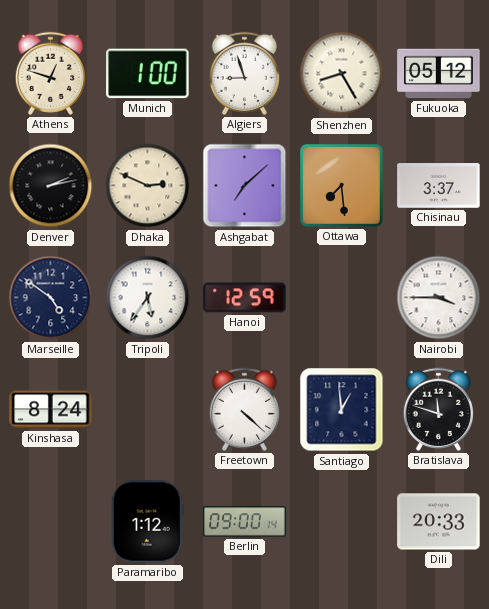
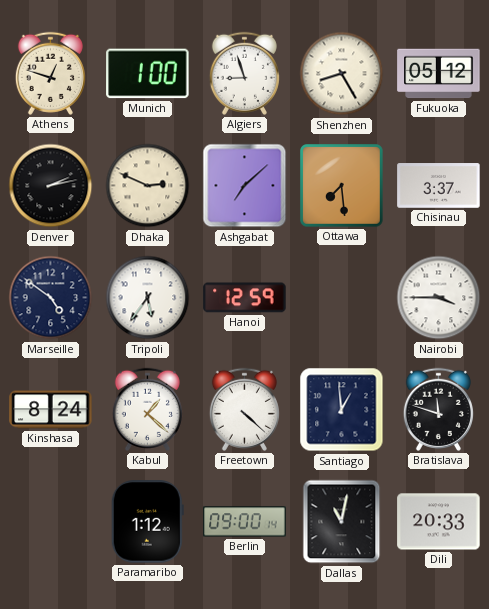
Kabul: none -> 1:22 (147, 409)
Dallas: none -> 11:02 (342, 522)
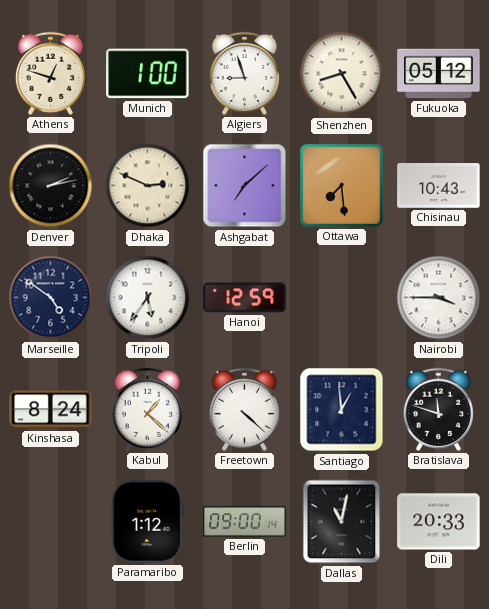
Chisinau: 3:37 -> 10:43 (439, 186)
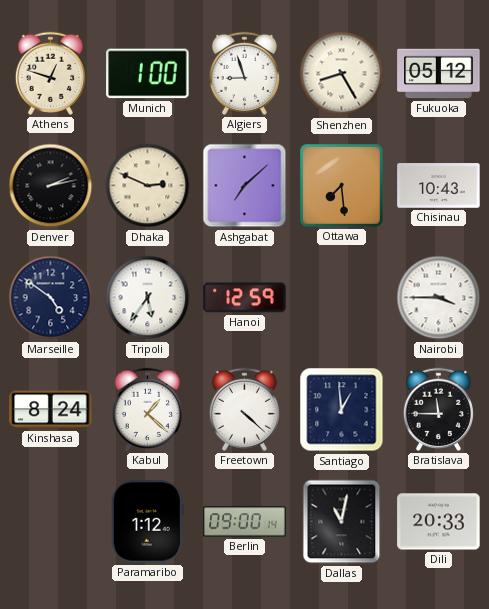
Bratislava: 11:48 -> 11:45 (438, 409)
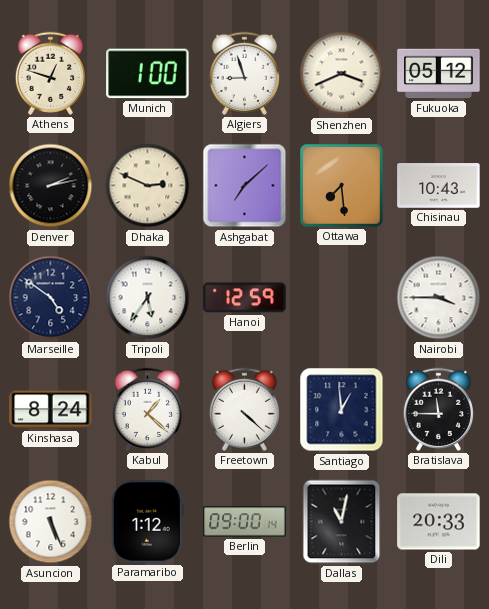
Shenzhen: 8:25 -> 3:41 (342, 74)
Asuncion: none -> 5:26 (51, 522)
